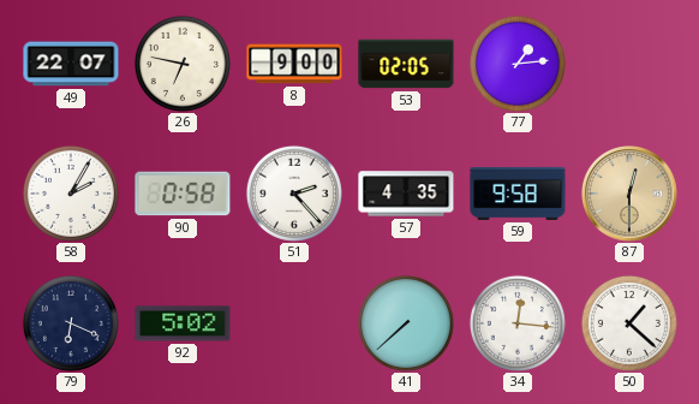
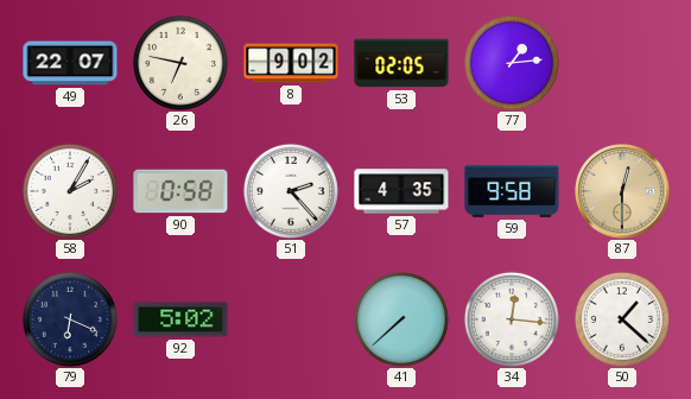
8: 9:00 -> 9:02 (291, 63)
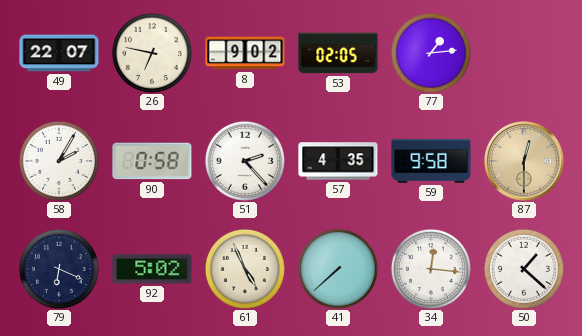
61: none -> 4:56 (245, 269)
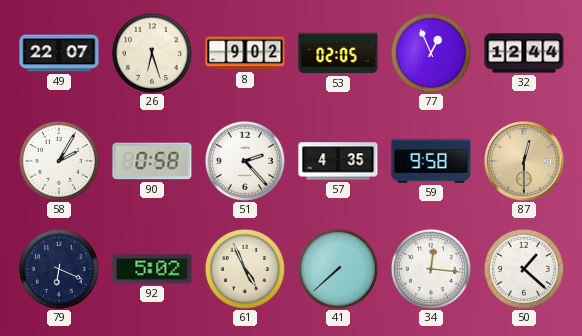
26: 6:47 -> 6:27 (152, 53)
77: 1:14 -> 12:56 (431, 53)
32: none -> 12:44 (524, 53)
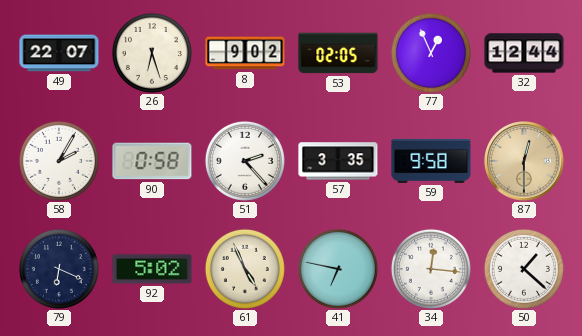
57: 4:35 -> 3:35 (338, 161)
41: 7:38 -> 6:47 (338, 269)
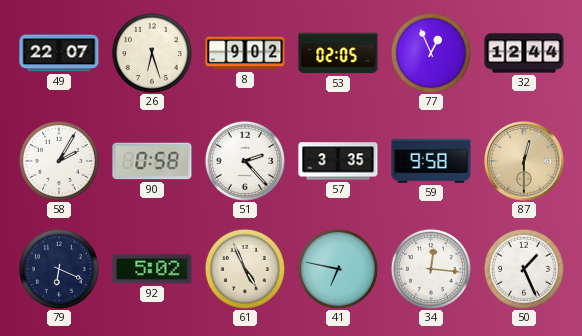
50: 1:22 -> 1:26 (524, 269)
